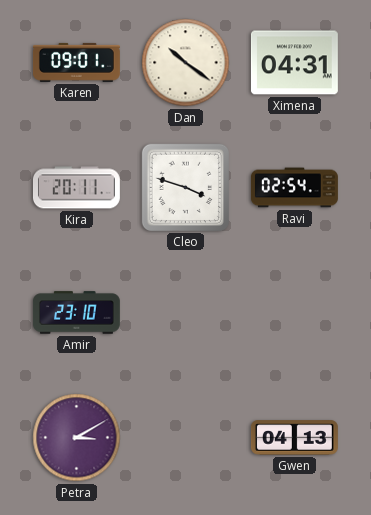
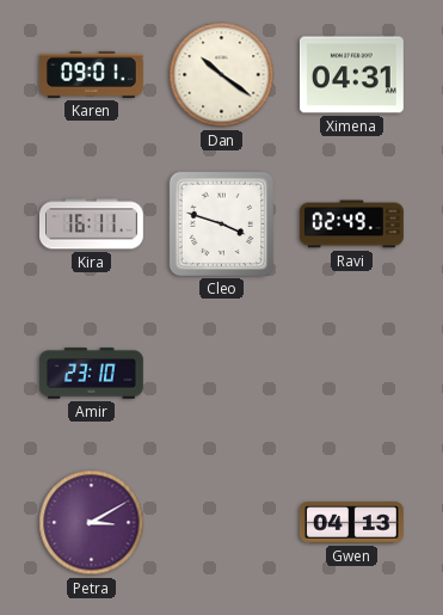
Kira: 20:11 -> 16:11 (91, 225)
Ravi: 02:54 -> 02:49 (351, 225)
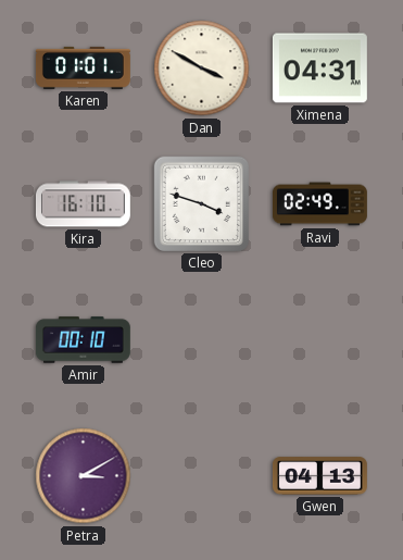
Karen: 09:01 -> 01:01 (83, 67)
Dan: 10:21 -> 3:50 (202, 69)
Kira: 16:11 -> 16:10 (83, 204)
Amir: 23:10 -> 00:10 (83, 340)
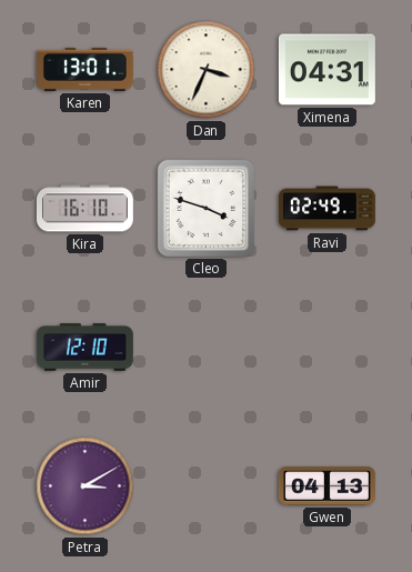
Karen: 01:01 -> 13:01 (84, 69)
Dan: 3:50 -> 3:34 (207, 70)
Amir: 00:10 -> 12:10 (84, 348)
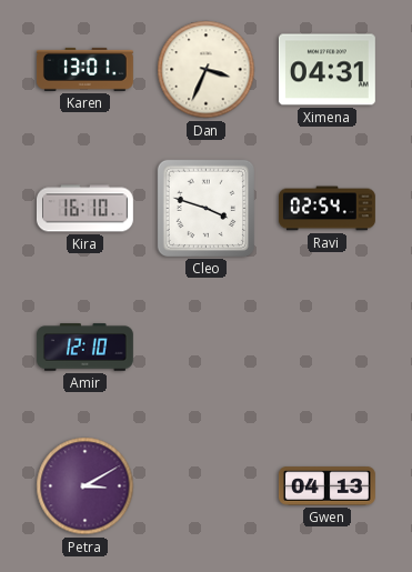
Ravi: 02:49 -> 02:54 (326, 209)
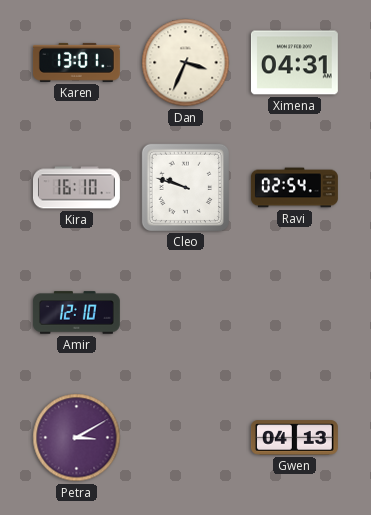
Cleo: 3:48 -> 9:48 (185, 187)
